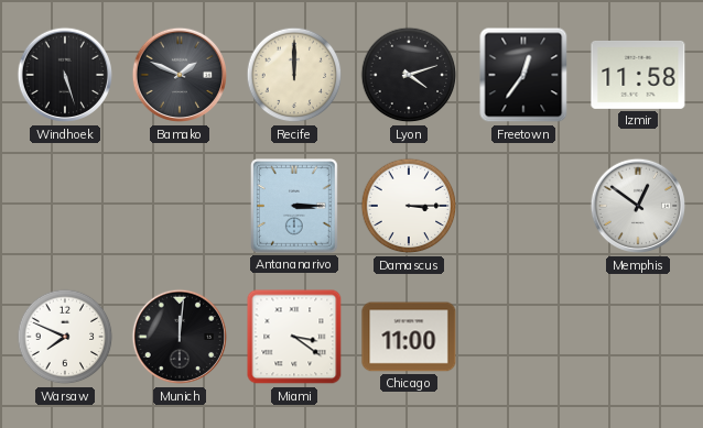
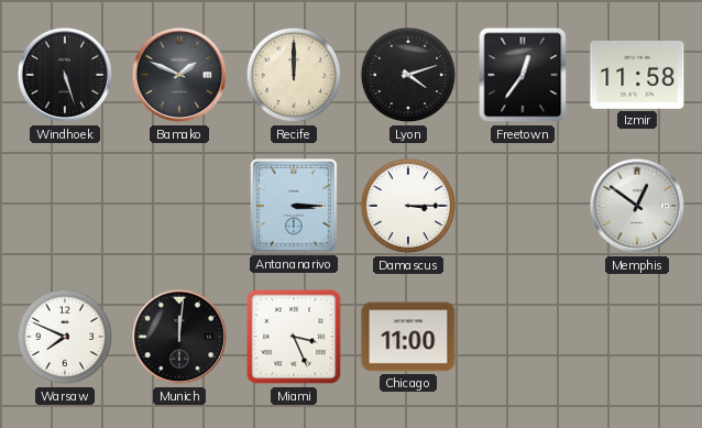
Miami: 3:21 -> 3:26 (294, 337)
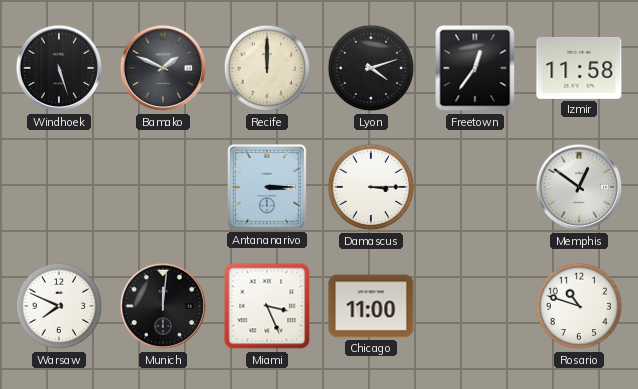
Rosario: none -> 10:48 (579, 306)
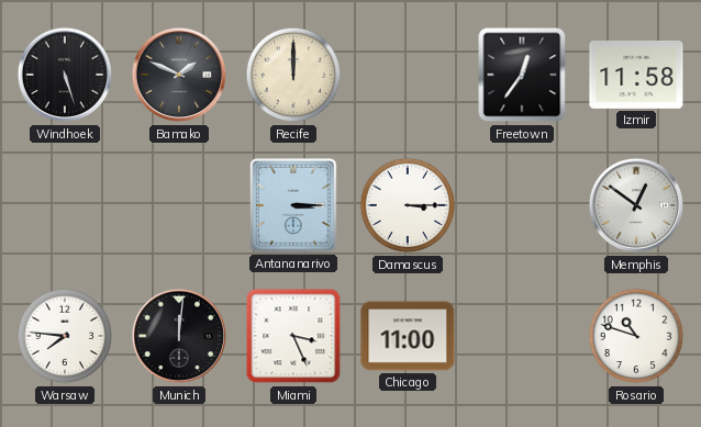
Lyon: 4:12 -> none (371, 68)
Warsaw: 7:49 -> 7:46 (65, 336)
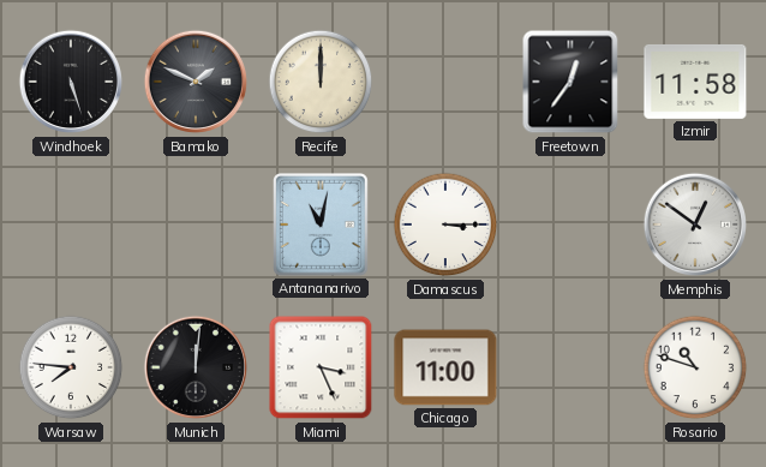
Antananarivo: 3:15 -> 11:02 (322, 226)
